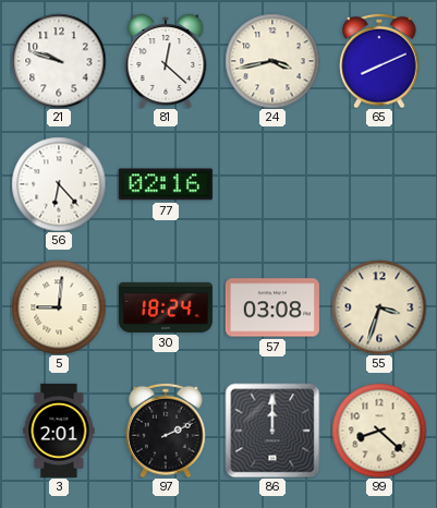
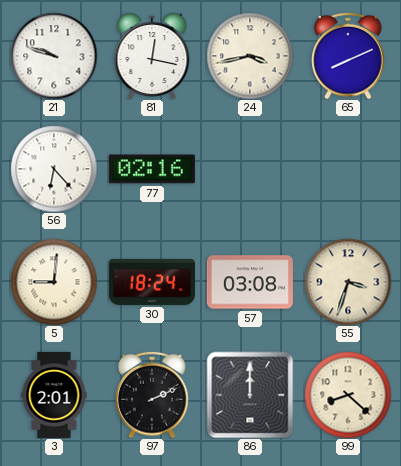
81: 12:22 -> 12:17 (152, 56)
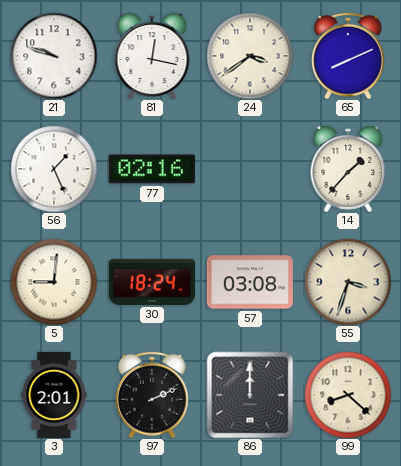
24: 3:43 -> 3:39 (250, 56)
56: 6:23 -> 1:26 (54, 169)
14: none -> 1:37 (348, 169)
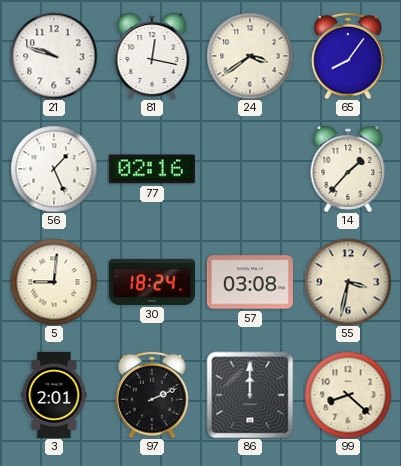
65: 8:11 -> 8:06 (348, 56)
55: 3:33 -> 3:32 (348, 282)
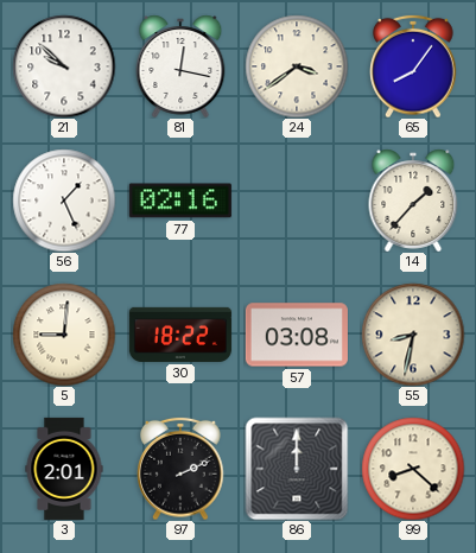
21: 9:48 -> 9:52 (64, 66)
30: 18:24 -> 18:22 (180, 335)
55: 3:32 -> 8:32 (413, 335)
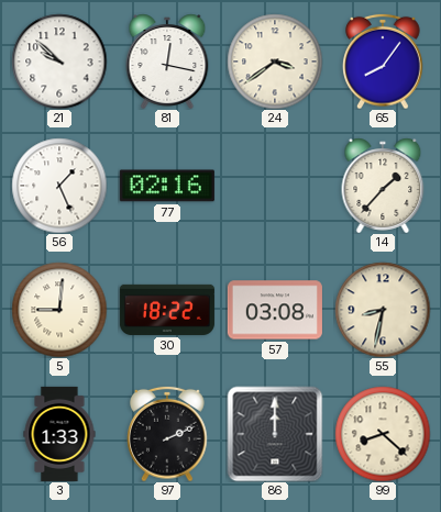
3: 2:01 -> 1:33 (59, 434)
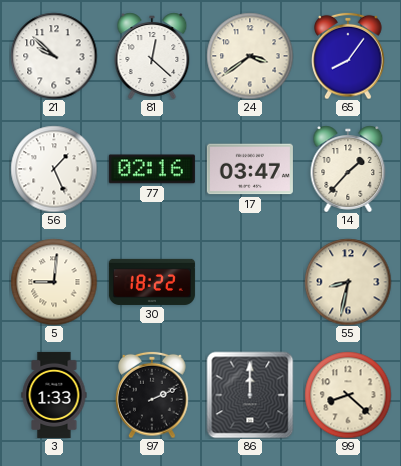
81: 12:17 -> 12:22 (152, 56)
17: none -> 03:47 (250, 169)
57: 03:08 -> none (275, 310)
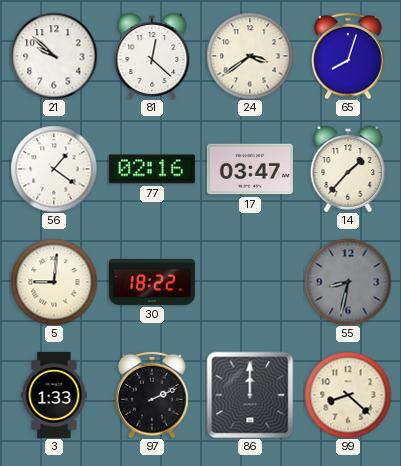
65: 8:06 -> 8:03 (348, 56)
56: 1:26 -> 1:21 (54, 169)
55 dial: cream -> grey (348, 282)
